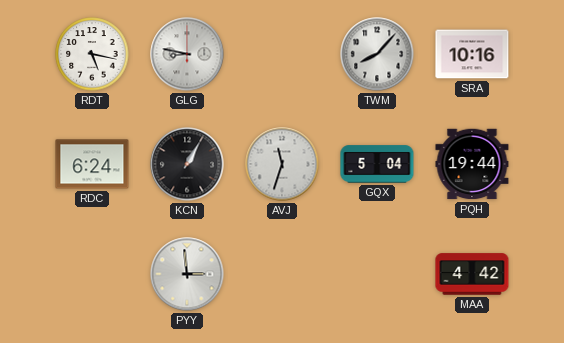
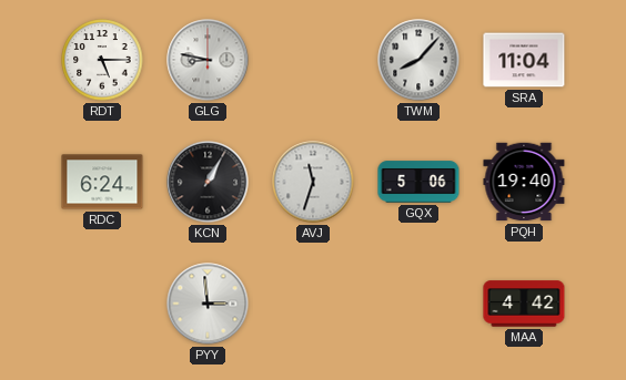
RDT: 5:17 -> 5:15 (102, 60)
SRA: 10:16 -> 11:04 (524, 60)
GQX: 5:04 -> 5:06 (418, 182)
PQH: 19:44 -> 19:40 (524, 182)
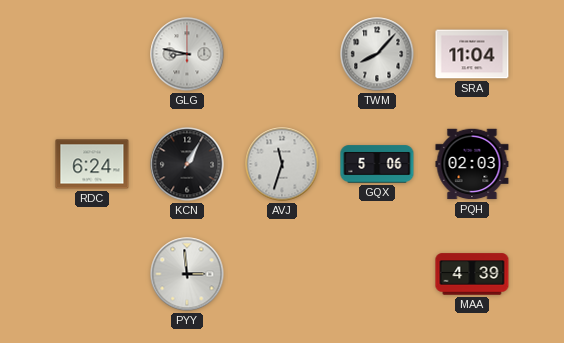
RDT: 5:15 -> none (102, 60)
PQH: 19:40 -> 02:03 (472, 164)
MAA: 4:42 -> 4:39 (472, 274)
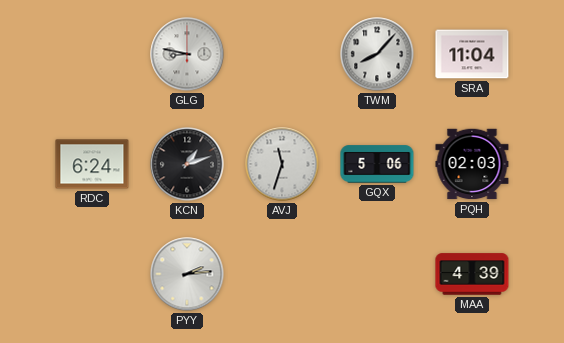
KCN: 1:05 -> 1:12 (187, 164)
PYY: 2:59 -> 2:14 (187, 274)
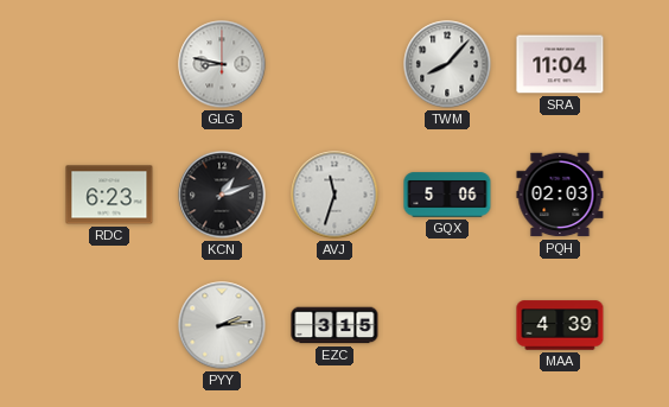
RDC: 6:24 -> 6:23 (109, 195)
EZC: none -> 3:15 (334, 325)
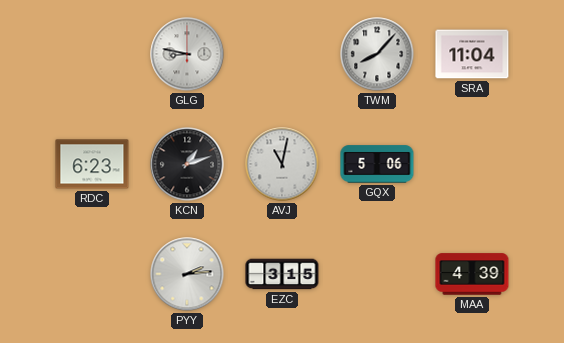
AVJ: 11:33 -> 11:02 (282, 164)
PQH: 02:03 -> none (560, 195)
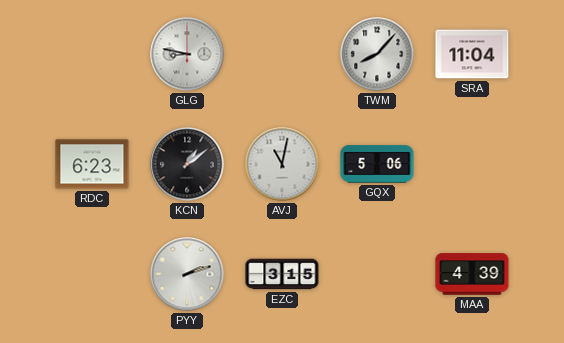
KCN: 1:12 -> 1:09 (187, 164)
PYY: 2:14 -> 2:12 (187, 274)
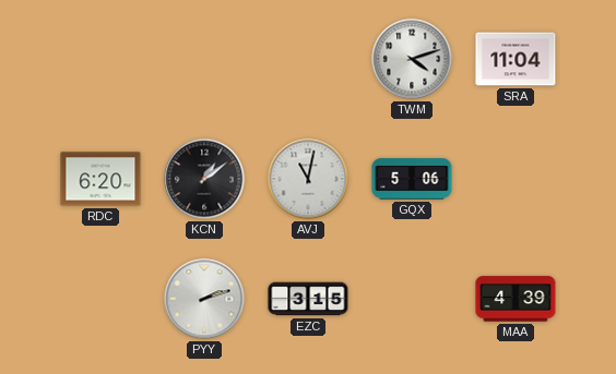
GLG: 8:47 -> none (187, 54)
TWM: 8:07 -> 4:12 (412, 59)
RDC: 6:23 -> 6:20 (100, 179)
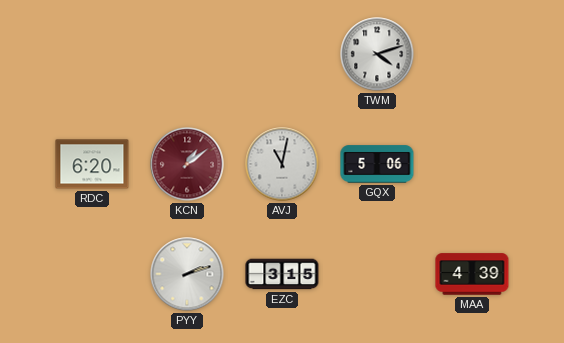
SRA: 11:04 -> none (516, 59)
KCN dial: black -> burgundy (187, 164)
